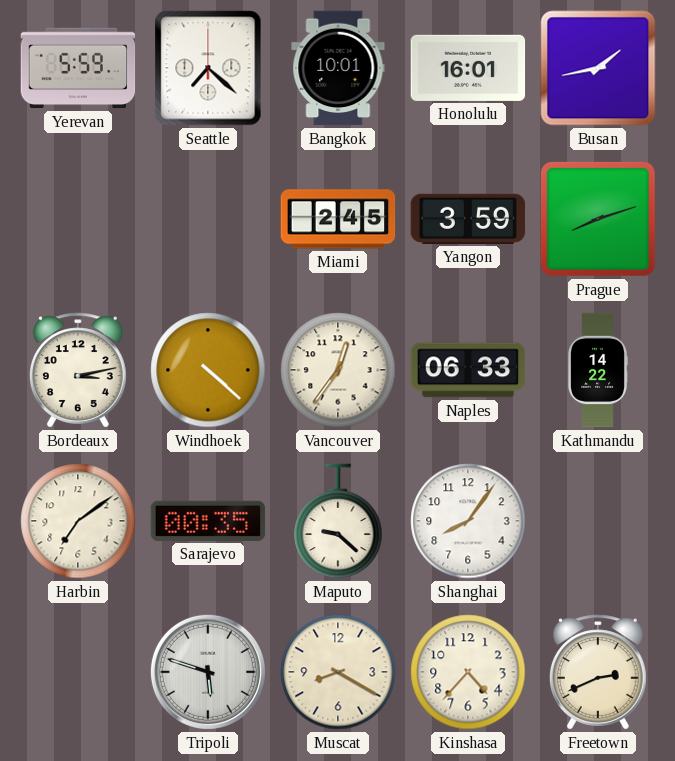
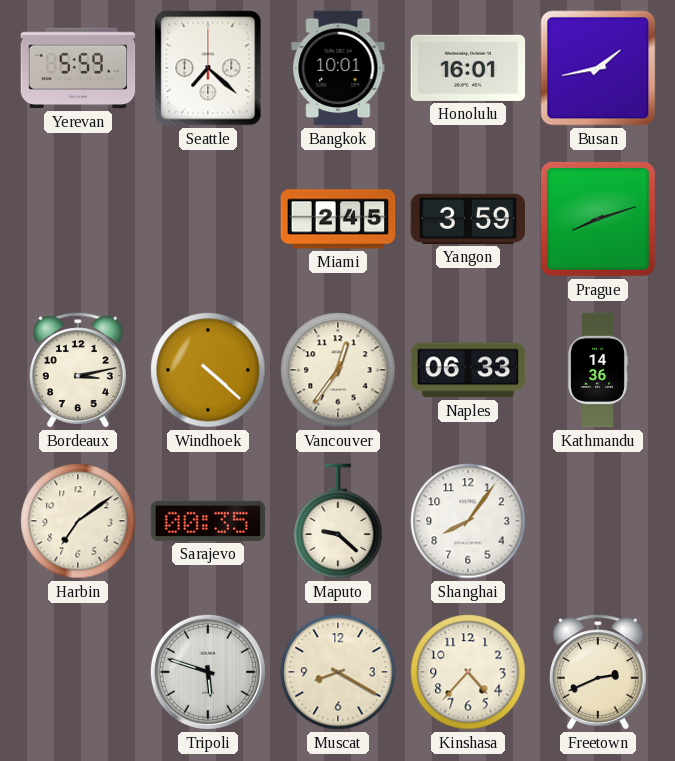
Kathmandu: 14:22 -> 14:36 (598, 370)
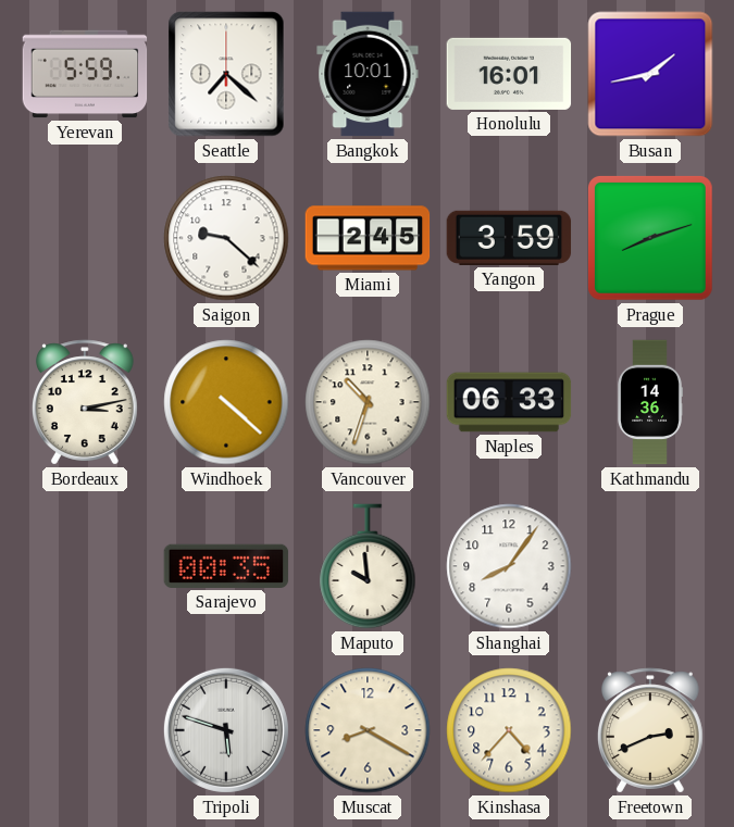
Saigon: none -> 9:22 (226, 238)
Vancouver: 12:36 -> 10:33 (368, 402)
Harbin: 7:09 -> none (78, 521)
Maputo: 9:22 -> 9:59 (368, 566)
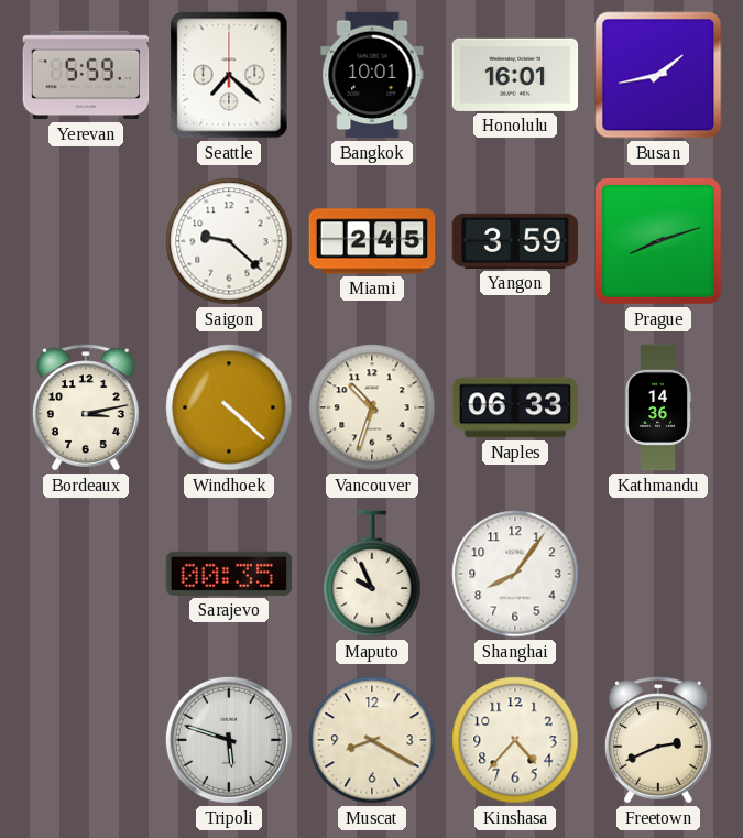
Maputo: 9:59 -> 9:56 (372, 574)
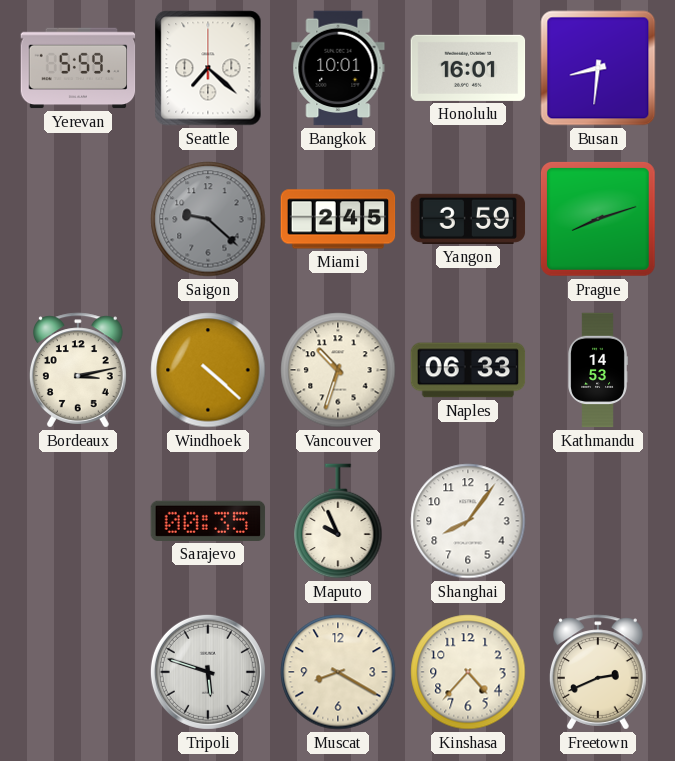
Busan: 1:43 -> 8:31 (598, 68)
Saigon dial: white -> grey (208, 219)
Kathmandu: 14:36 -> 14:53 (598, 370)
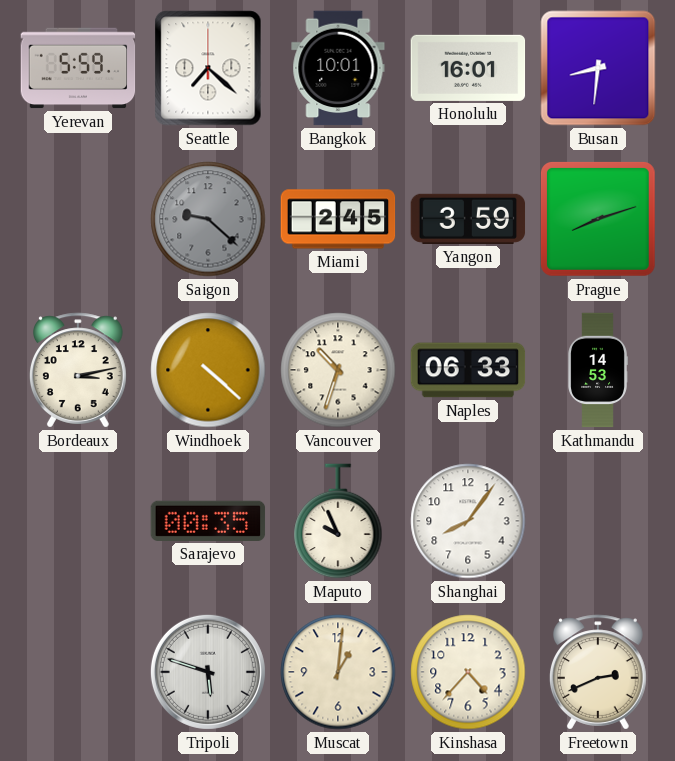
Muscat: 8:20 -> 1:01 (338, 672)
